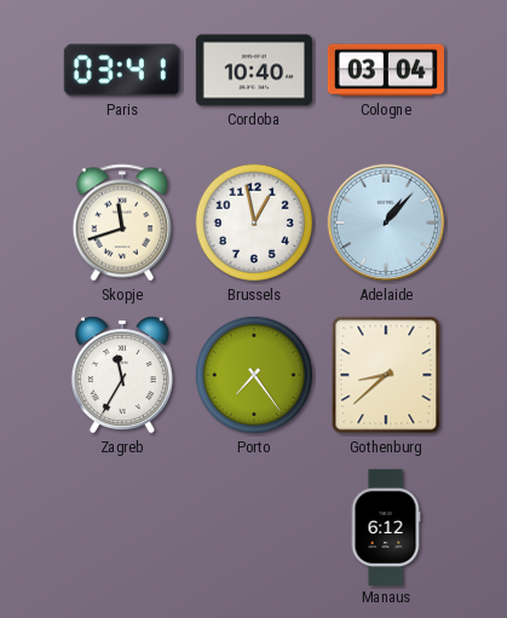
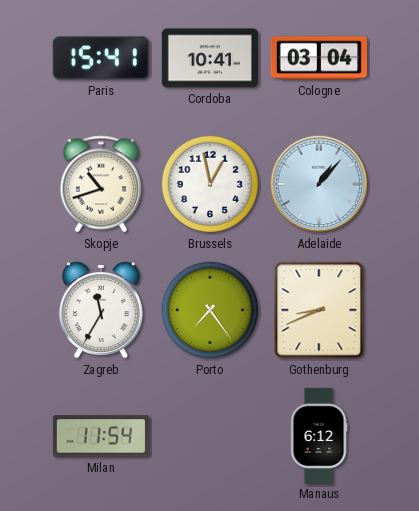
Paris: 03:41 -> 15:41 (101, 58)
Cordoba: 10:40 -> 10:41 (210, 58)
Skopje: 11:42 -> 10:42 (101, 184)
Gothenburg: 8:38 -> 8:41 (319, 310)
Milan: none -> 11:54 (101, 436)
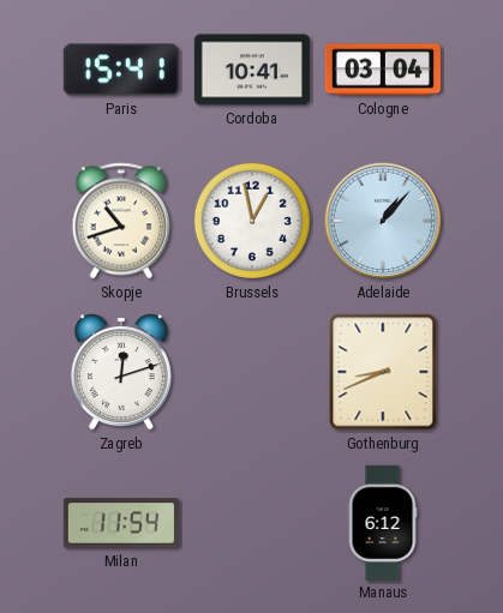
Zagreb: 11:35 -> 12:12 (121, 372)
Porto: 7:24 -> none (210, 310)
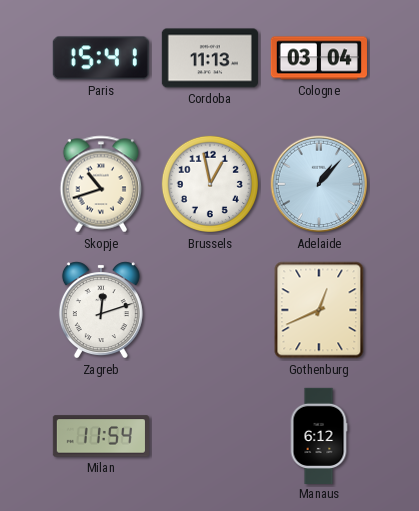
Cordoba: 10:41 -> 11:13 (210, 58)
Gothenburg: 8:41 -> 12:41 (319, 310)
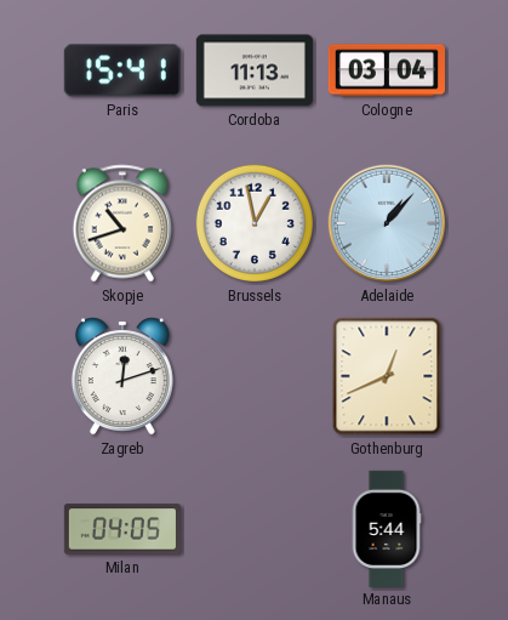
Milan: 11:54 -> 04:05 (122, 529)
Manaus: 6:12 -> 5:44 (387, 528)
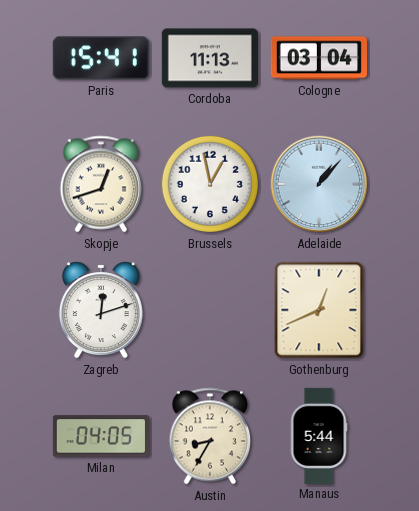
Skopje: 10:42 -> 12:42 (101, 184)
Austin: none -> 8:35 (210, 436)
